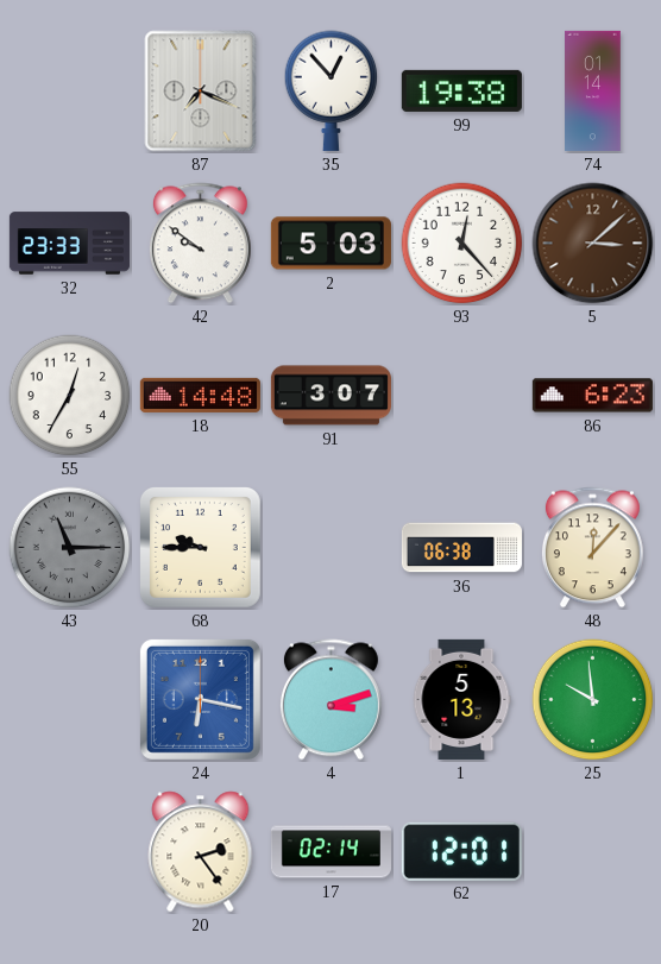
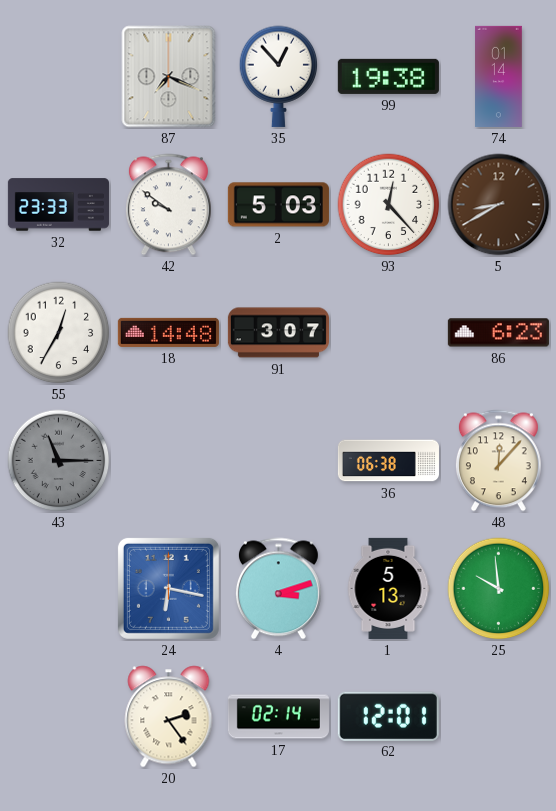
5: 3:08 -> 8:40 (499, 205)
68: 9:45 -> none (200, 547)
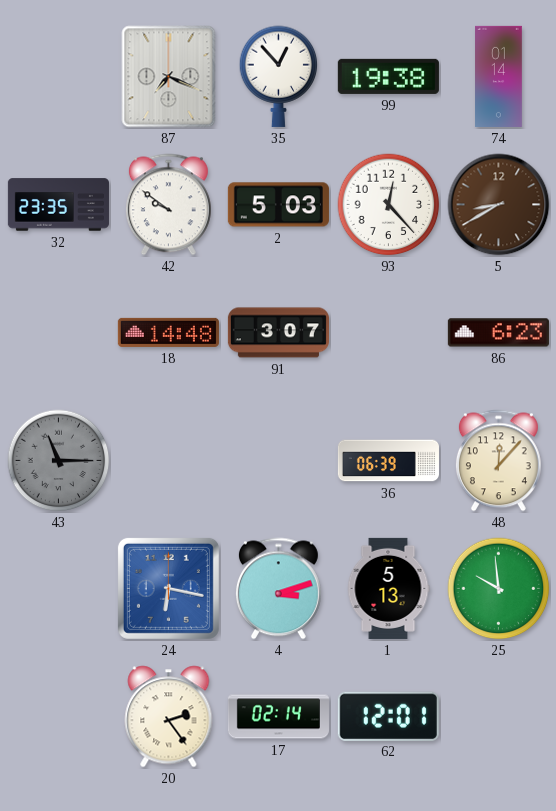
32: 23:33 -> 23:35 (58, 205)
55: 12:35 -> none (59, 333)
36: 06:38 -> 06:39 (388, 461)
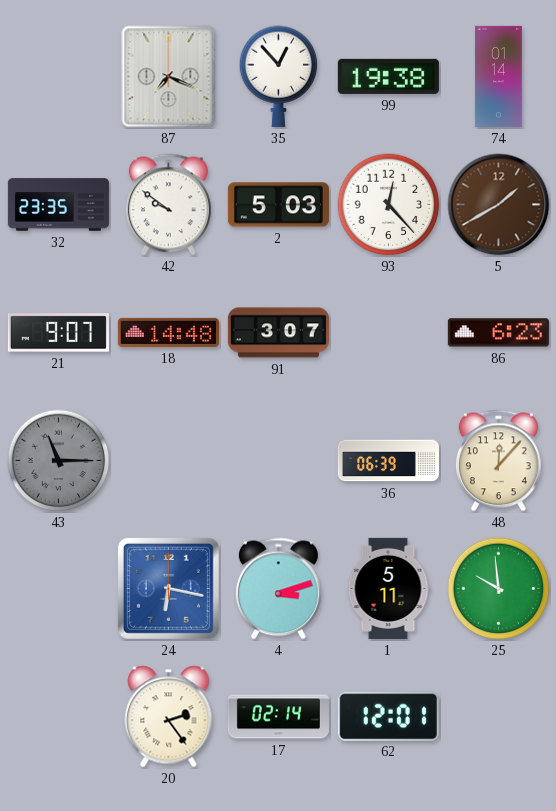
5: 8:40 -> 1:40 (499, 205)
21: none -> 9:07 (58, 333)
1: 5:13 -> 5:11 (388, 588)
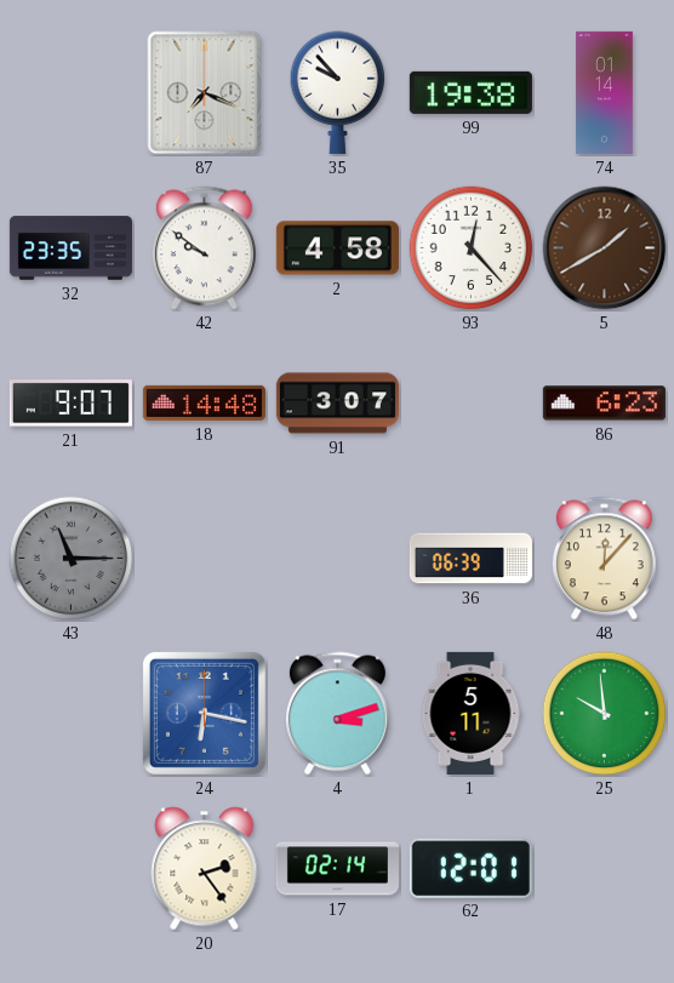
35: 12:53 -> 9:53 (338, 92)
2: 5:03 -> 4:58 (337, 248)
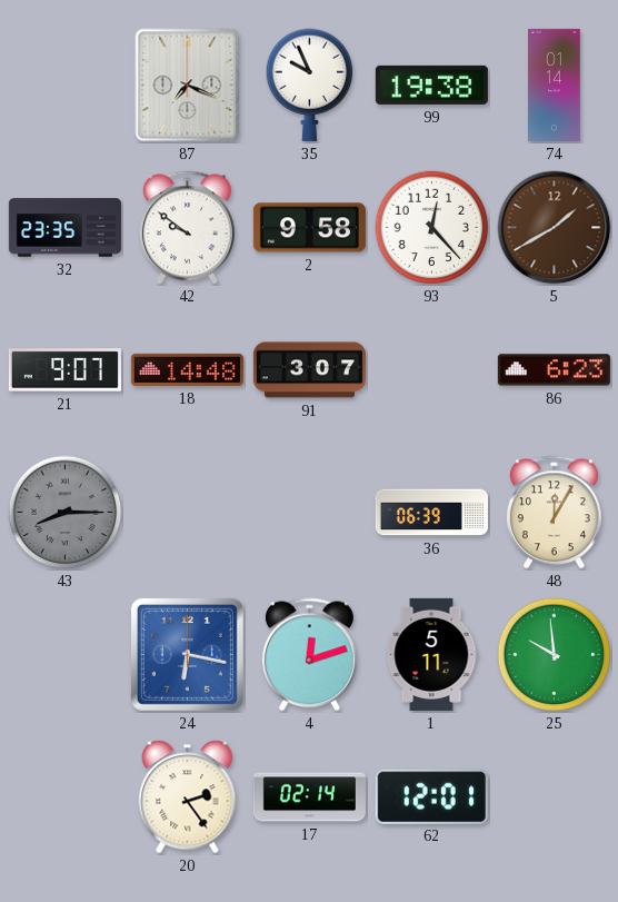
35: 9:53 -> 9:56 (310, 85)
2: 4:58 -> 9:58 (309, 228)
43: 11:15 -> 8:15 (66, 513)
48: 12:07 -> 12:05 (554, 513)
4: 3:12 -> 12:12 (309, 655)
